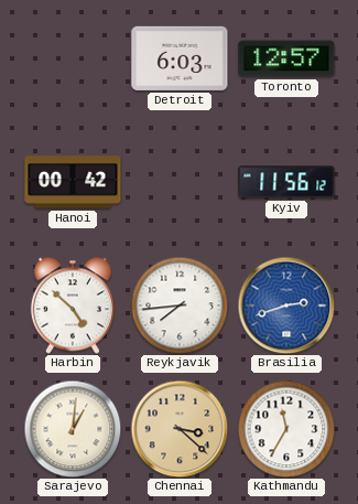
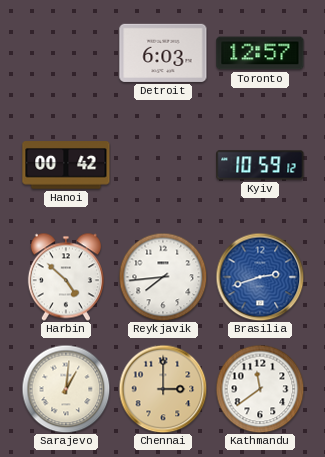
Kyiv: 11:56 -> 10:59 (260, 165)
Chennai: 3:22 -> 3:00 (163, 389)
Kathmandu: 11:35 -> 11:39 (260, 389)
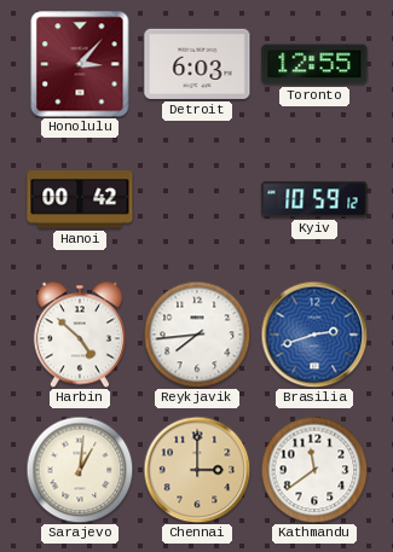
Honolulu: none -> 3:07 (80, 64)
Toronto: 12:57 -> 12:55 (314, 64)
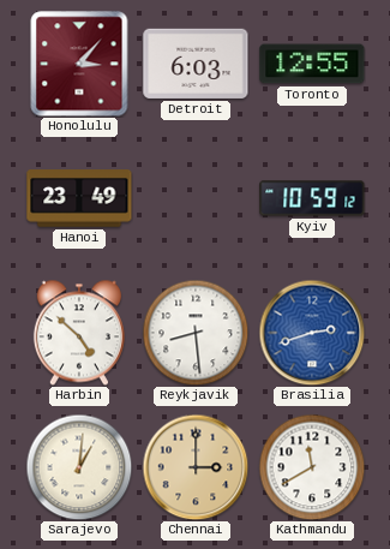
Hanoi: 00:42 -> 23:49 (79, 198)
Reykjavik: 7:44 -> 8:29 (196, 333)
Kathmandu: 11:39 -> 11:40 (312, 467)
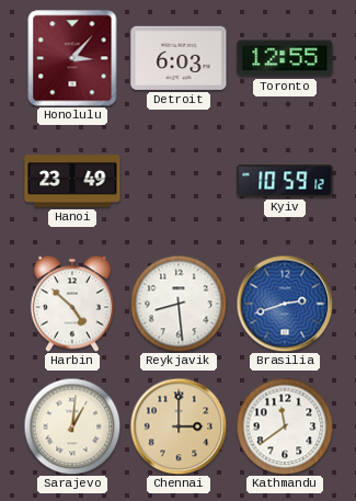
Kathmandu: 11:40 -> 11:39 (285, 426)
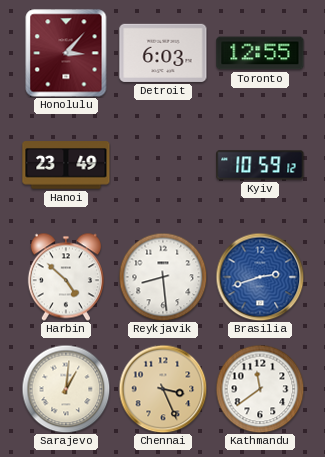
Chennai: 3:00 -> 3:26 (163, 389)
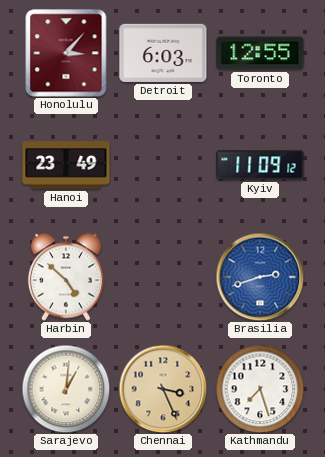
Kyiv: 10:59 -> 11:09 (260, 165)
Reykjavik: 8:29 -> none (163, 277)
Kathmandu: 11:39 -> 7:27 (260, 389)
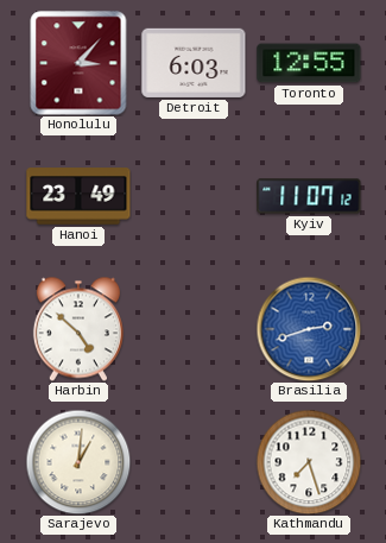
Kyiv: 11:09 -> 11:07 (309, 196)
Chennai: 3:26 -> none (163, 389)
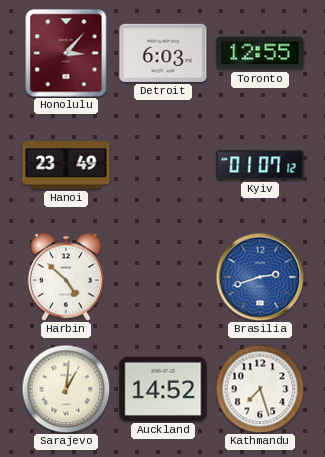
Kyiv: 11:07 -> 01:07 (260, 165)
Auckland: none -> 14:52 (163, 389)
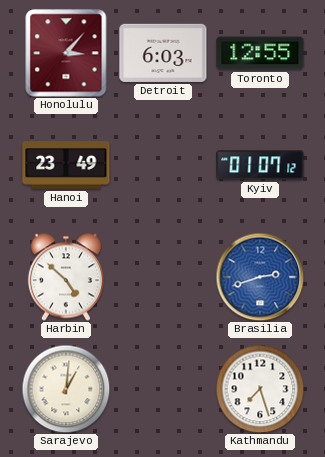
Auckland: 14:52 -> none (163, 389)
